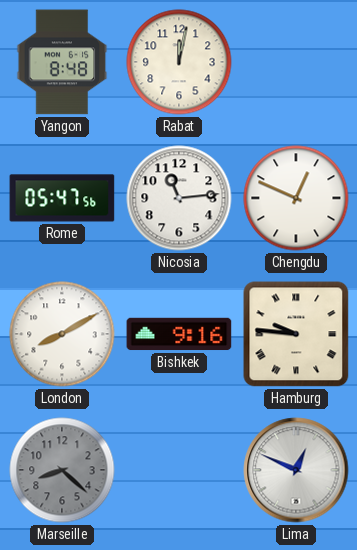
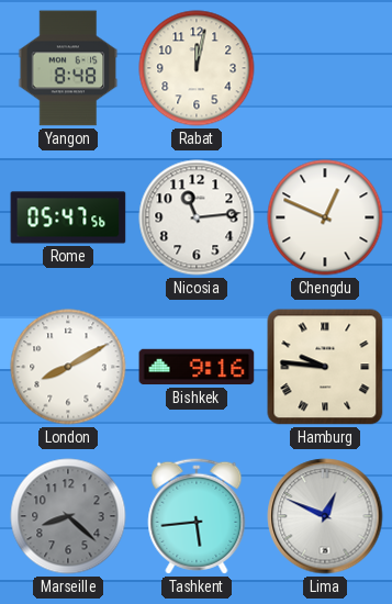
Tashkent: none -> 5:44 (197, 516)
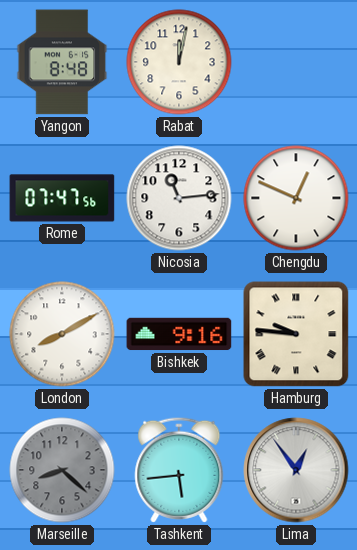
Rome: 05:47 -> 07:47 (62, 198)
Lima: 12:49 -> 12:54 (296, 470)
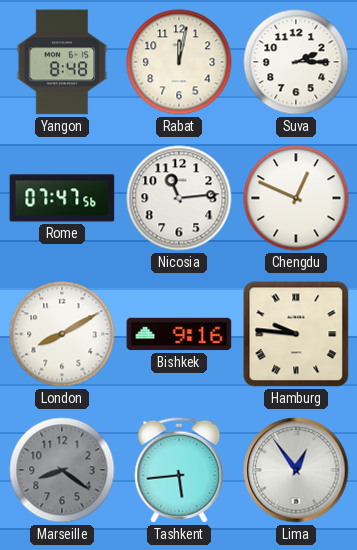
Suva: none -> 2:15 (296, 62)
Marseille: 8:22 -> 8:21 (62, 470)
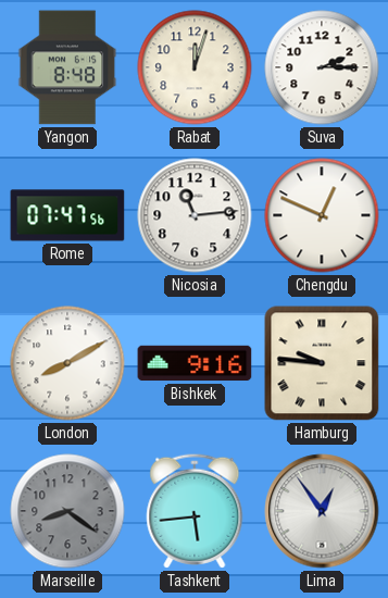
Rabat: 12:02 -> 12:03 (195, 67)
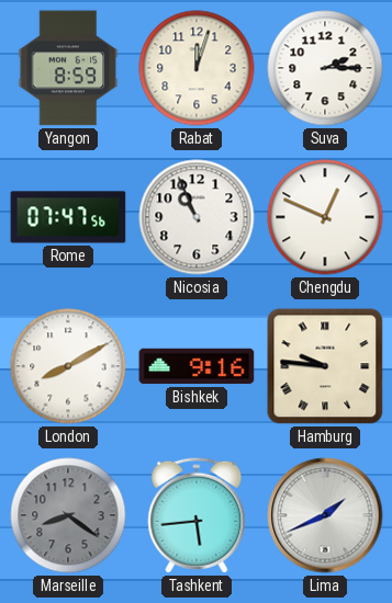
Yangon: 8:48 -> 8:59 (68, 68)
Nicosia: 11:14 -> 10:56 (197, 217)
Lima: 12:54 -> 1:41 (325, 515)
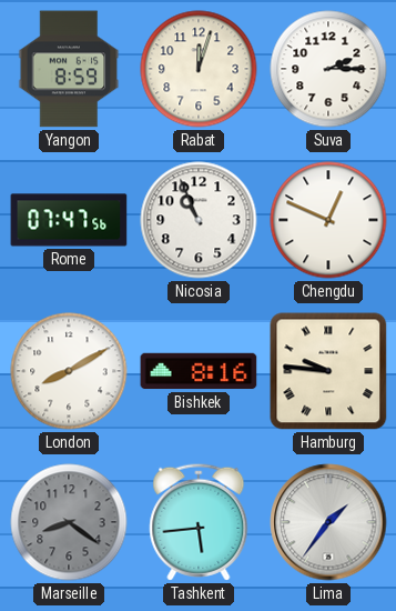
Bishkek: 9:16 -> 8:16 (199, 371)
Lima: 1:41 -> 1:36 (328, 522)
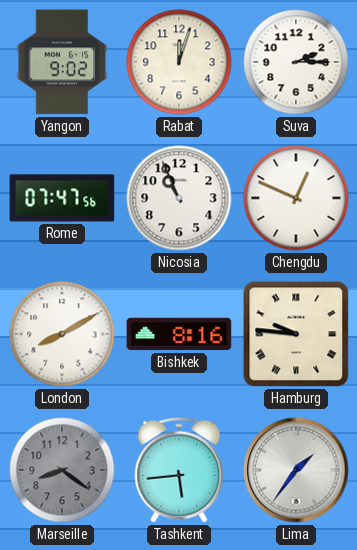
Yangon: 8:59 -> 9:02 (62, 62)
